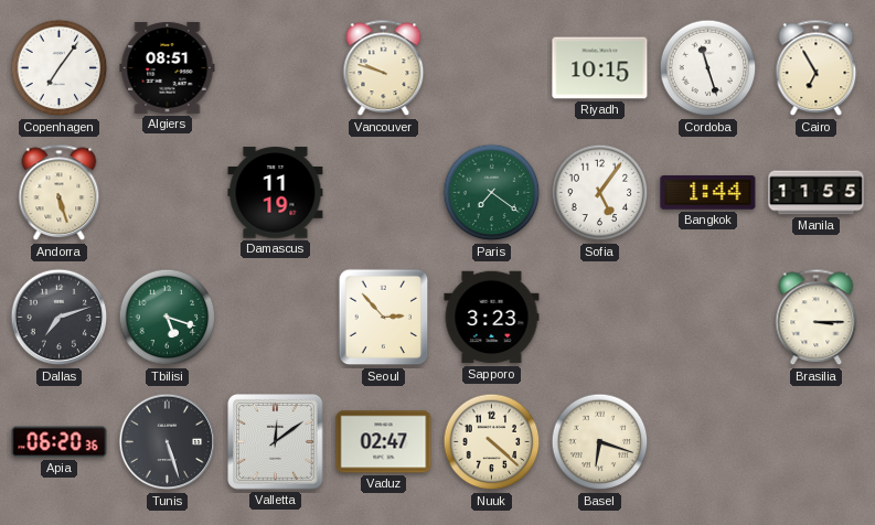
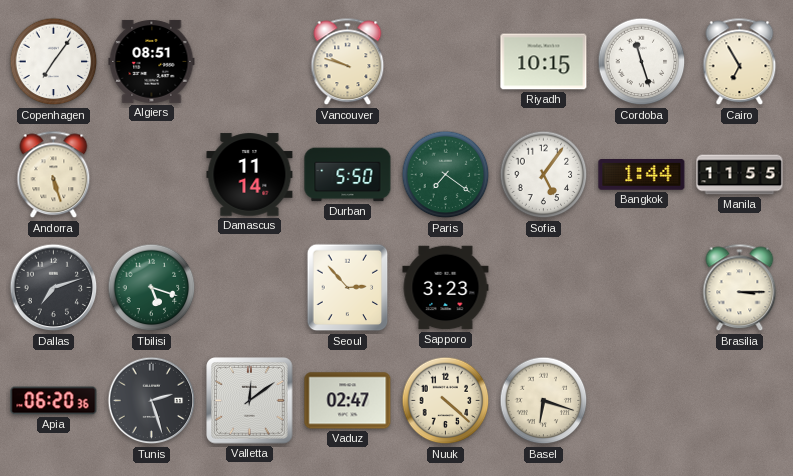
Damascus: 11:19 -> 11:14 (250, 175)
Durban: none -> 5:50 (348, 175)
Tunis: 5:27 -> 2:27 (152, 401)
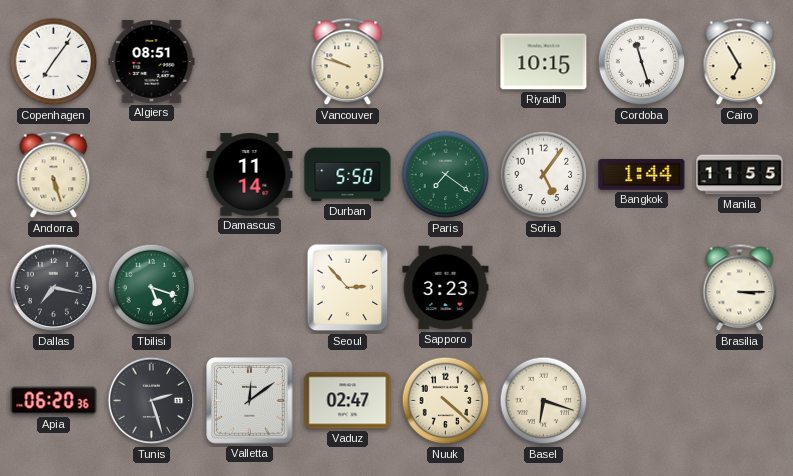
Dallas: 7:12 -> 7:17 (54, 288)
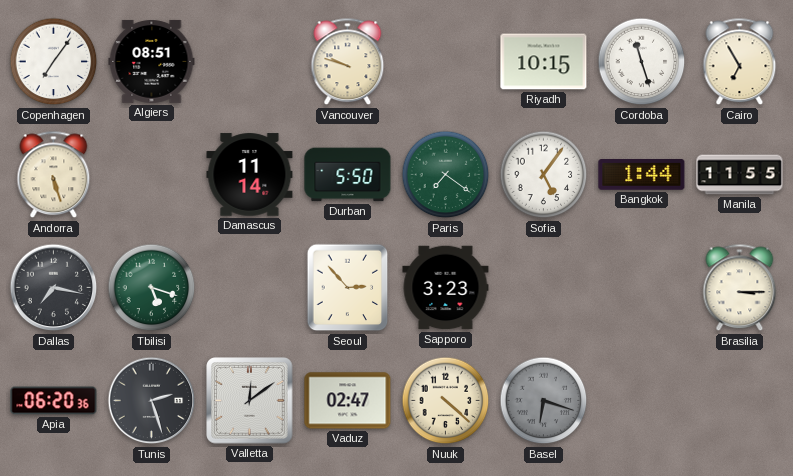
Basel dial: cream -> grey (544, 401)
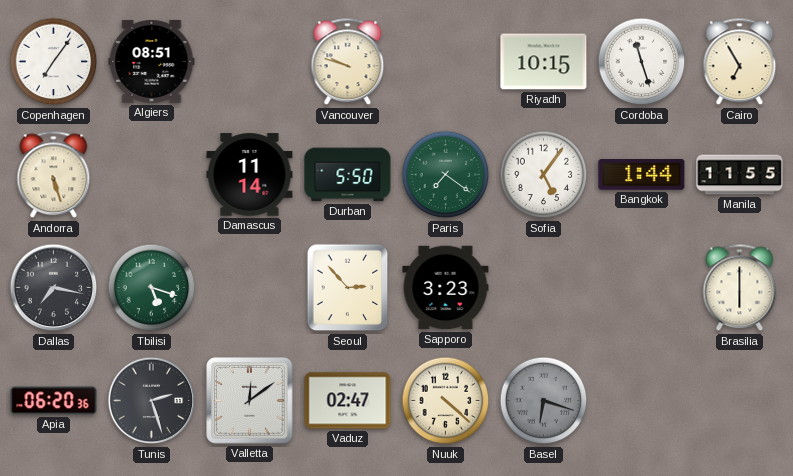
Brasilia: 3:15 -> 6:00 (740, 288)
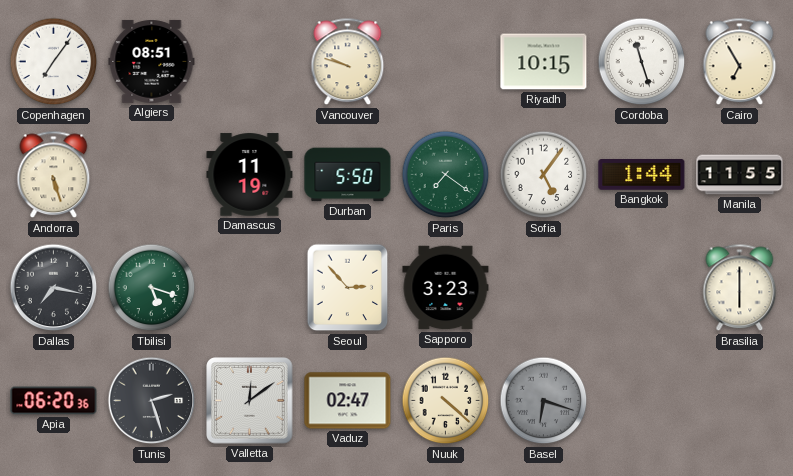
Damascus: 11:14 -> 11:19 (250, 175)
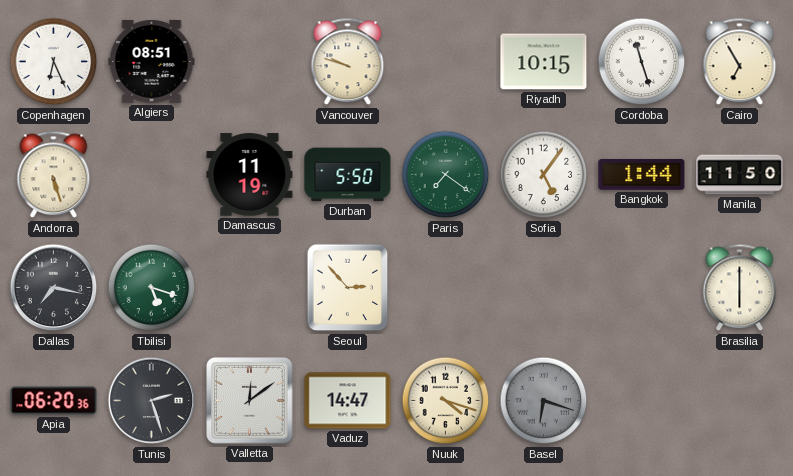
Copenhagen: 7:06 -> 6:26 (54, 62)
Manila: 11:55 -> 11:50 (740, 175)
Sapporo: 3:23 -> none (446, 288)
Vaduz: 02:47 -> 14:47 (348, 401)
Nuuk: 4:22 -> 4:18 (446, 401)
